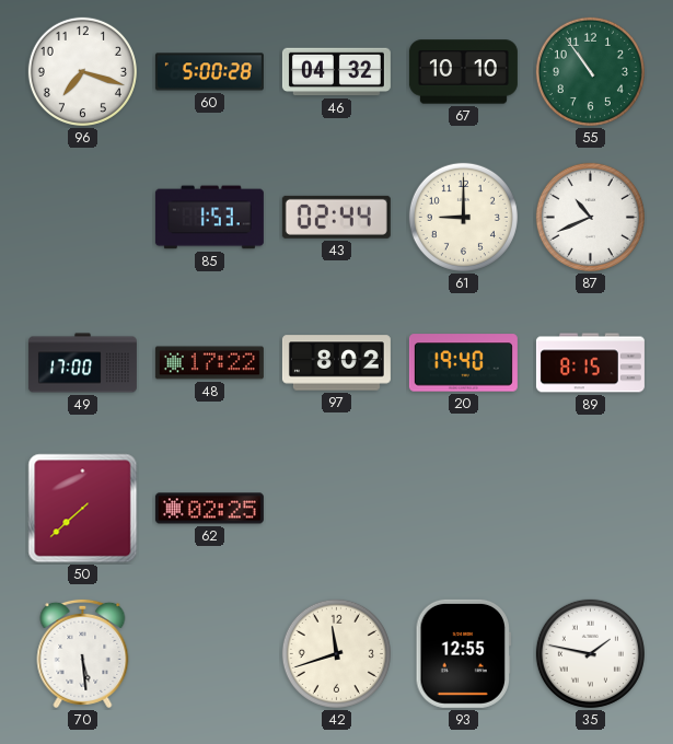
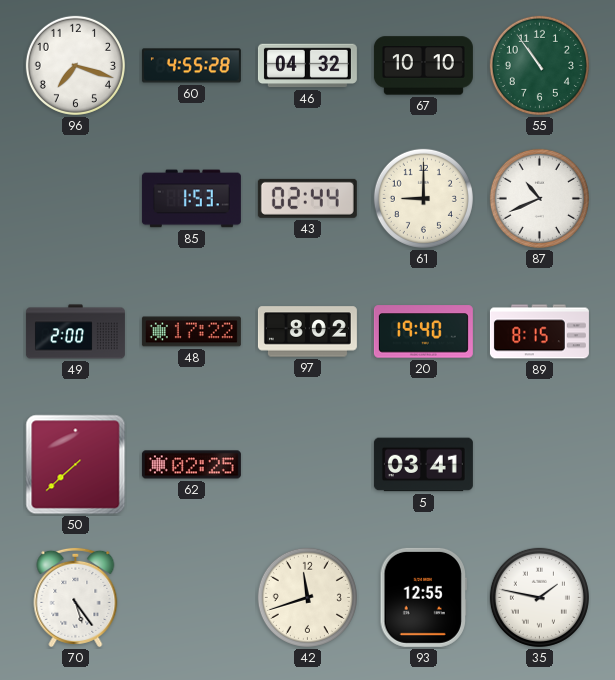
60: 5:00 -> 4:55 (191, 66)
49: 17:00 -> 2:00 (75, 332)
5: none -> 03:41 (423, 465)
70: 5:29 -> 5:24 (76, 597)
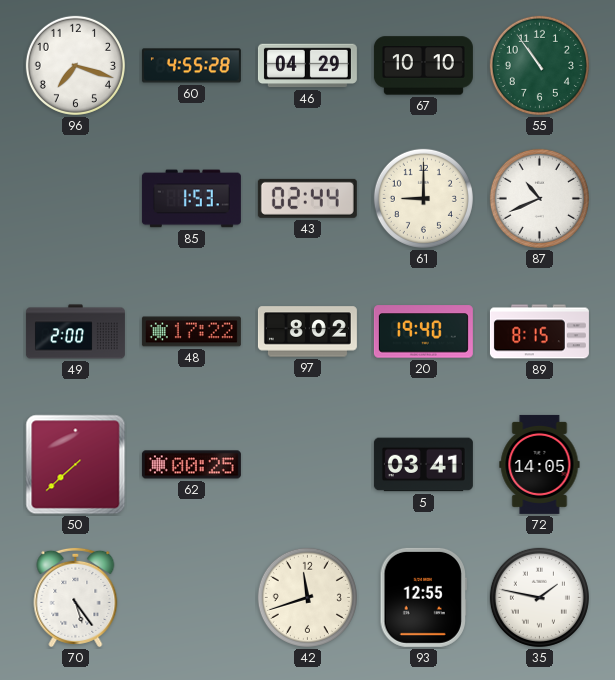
46: 04:32 -> 04:29 (307, 66)
62: 02:25 -> 00:25 (191, 465)
72: none -> 14:05 (540, 464)
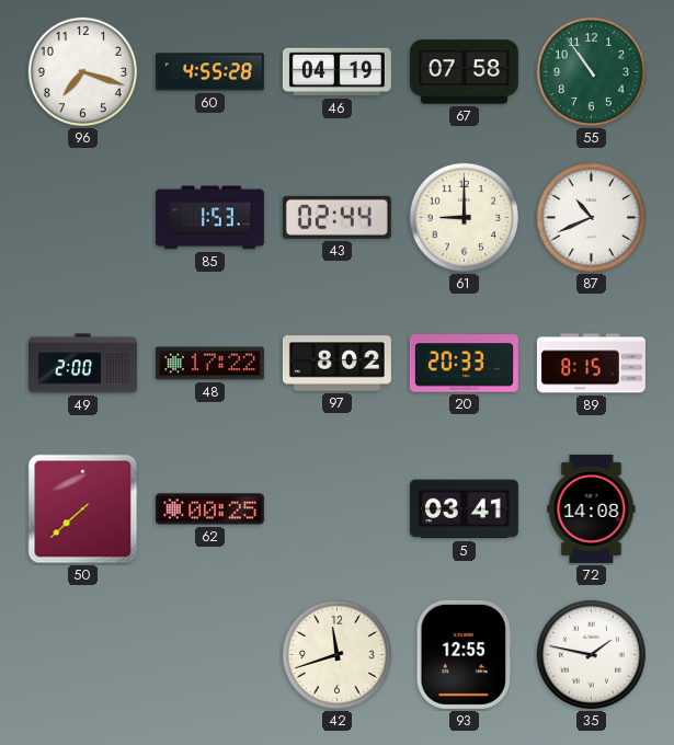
46: 04:29 -> 04:19 (336, 72)
67: 10:10 -> 07:58 (464, 72)
20: 19:40 -> 20:33 (464, 364)
72: 14:05 -> 14:08 (592, 508)
70: 5:24 -> none (76, 597)
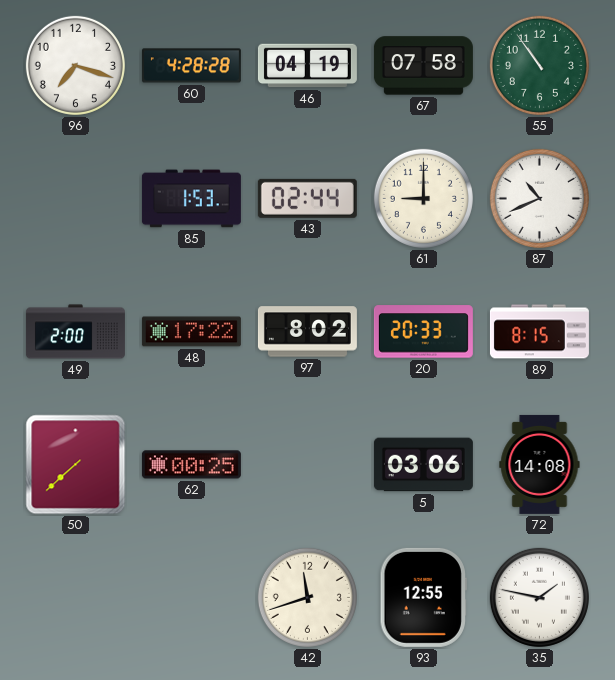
60: 4:55 -> 4:28 (191, 66)
5: 03:41 -> 03:06 (423, 465)
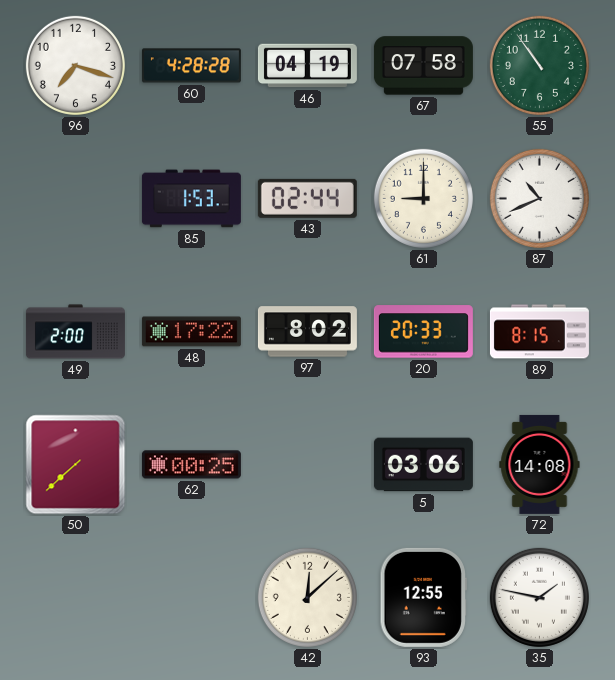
42: 11:42 -> 12:08 (307, 597)
